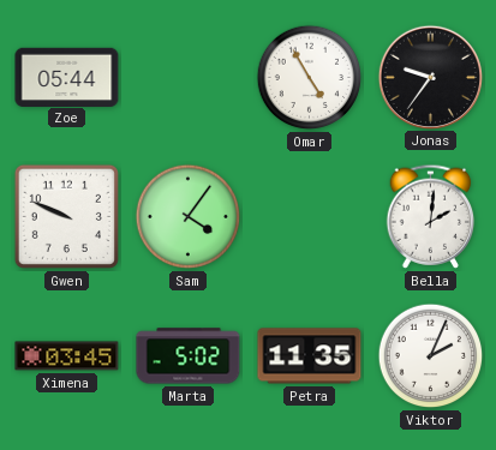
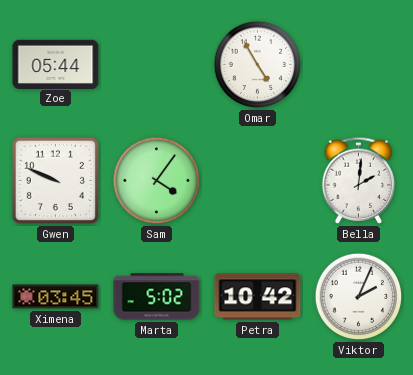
Jonas: 9:36 -> none (430, 77)
Petra: 11:35 -> 10:42 (258, 297)
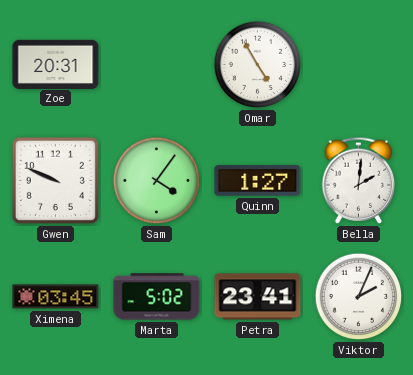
Zoe: 05:44 -> 20:31 (56, 64)
Quinn: none -> 1:27 (258, 181)
Petra: 10:42 -> 23:41 (258, 297)
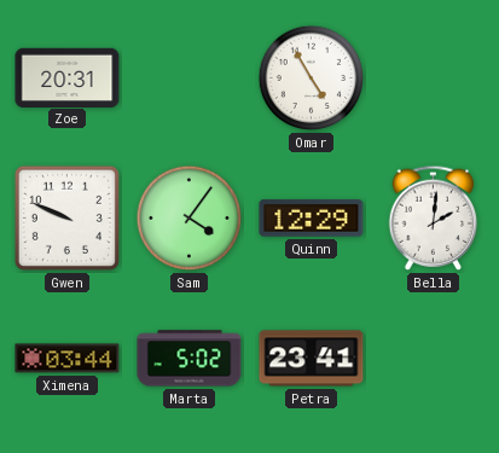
Quinn: 1:27 -> 12:29 (312, 219)
Ximena: 03:45 -> 03:44 (68, 359)
Viktor: 2:04 -> none (359, 297)
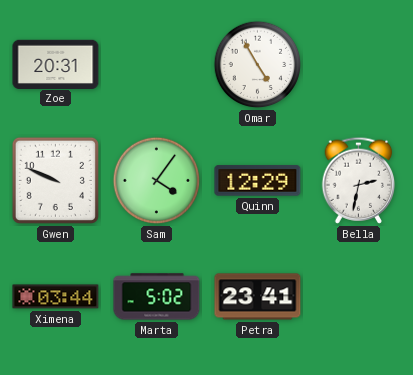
Bella: 2:01 -> 2:32 (359, 180)
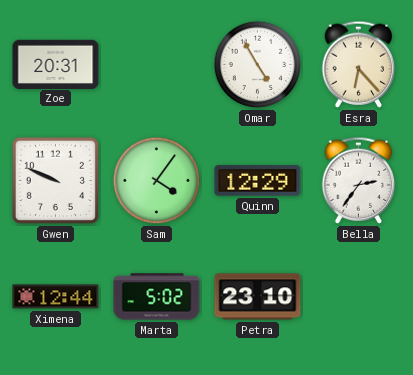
Esra: none -> 6:23 (359, 64)
Bella: 2:32 -> 2:36 (359, 180)
Ximena: 03:44 -> 12:44 (56, 297)
Petra: 23:41 -> 23:10 (258, 297)
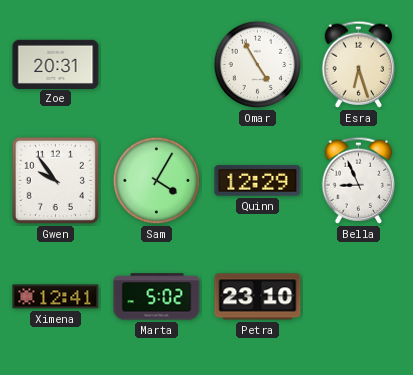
Esra: 6:23 -> 6:27 (359, 64)
Gwen: 9:49 -> 9:54 (55, 180)
Sam: 4:06 -> 4:05 (157, 181)
Bella: 2:36 -> 8:56 (359, 180)
Ximena: 12:44 -> 12:41 (56, 297)
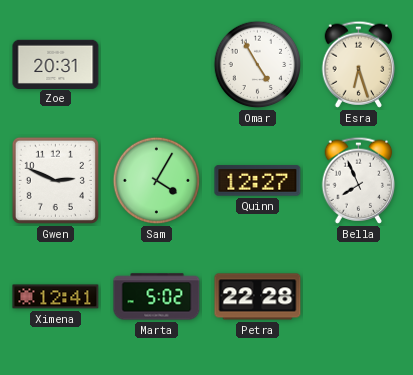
Gwen: 9:54 -> 2:49 (55, 180)
Quinn: 12:29 -> 12:27 (258, 181)
Bella: 8:56 -> 7:56 (359, 180)
Petra: 23:10 -> 22:28 (258, 297)
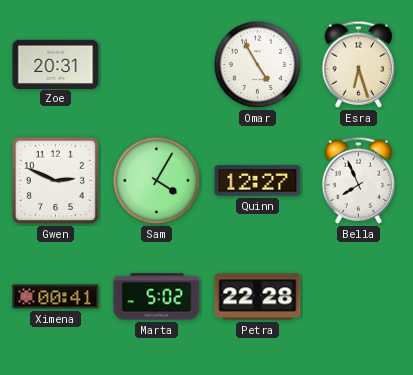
Ximena: 12:41 -> 00:41 (56, 297)
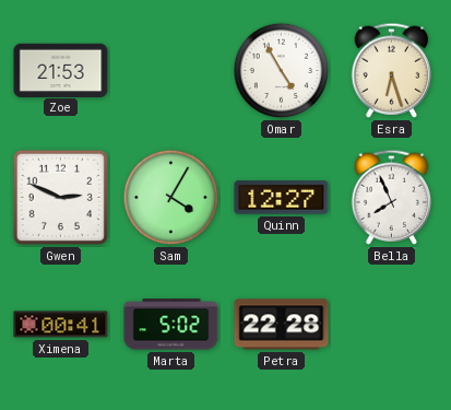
Zoe: 20:31 -> 21:53 (61, 70)
